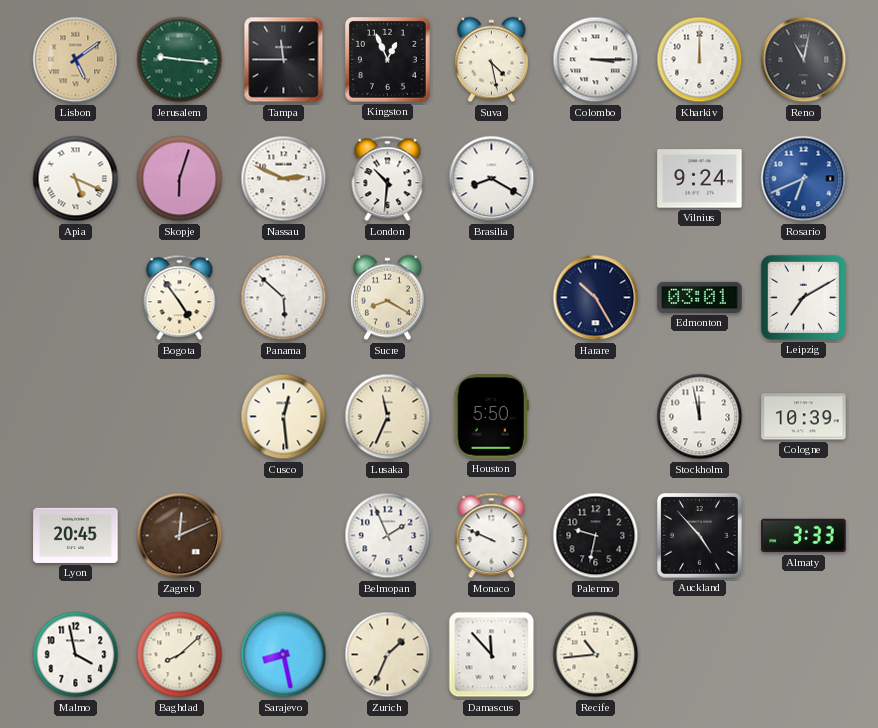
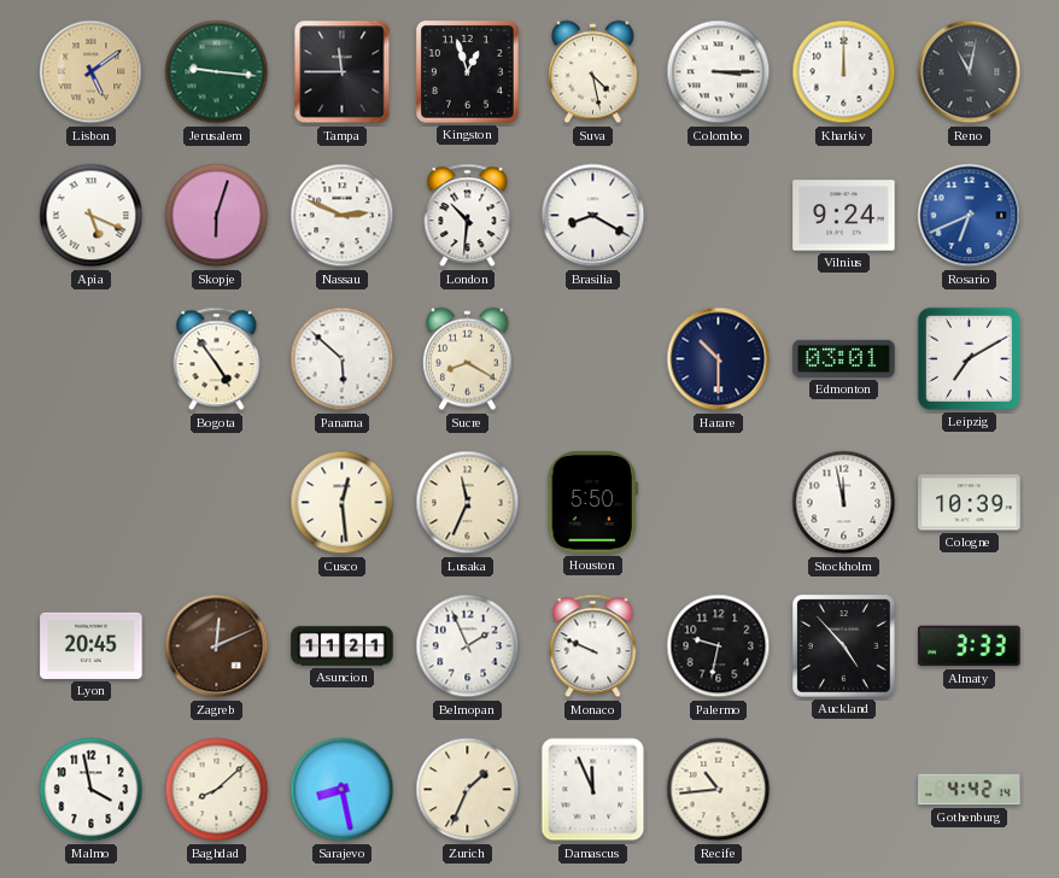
Kingston: 12:56 -> 12:57 (467, 71)
Harare: 10:25 -> 10:30 (719, 359)
Asuncion: none -> 11:21 (343, 646)
Damascus: 11:53 -> 11:56 (593, 790)
Gothenburg: none -> 4:42 (970, 790)
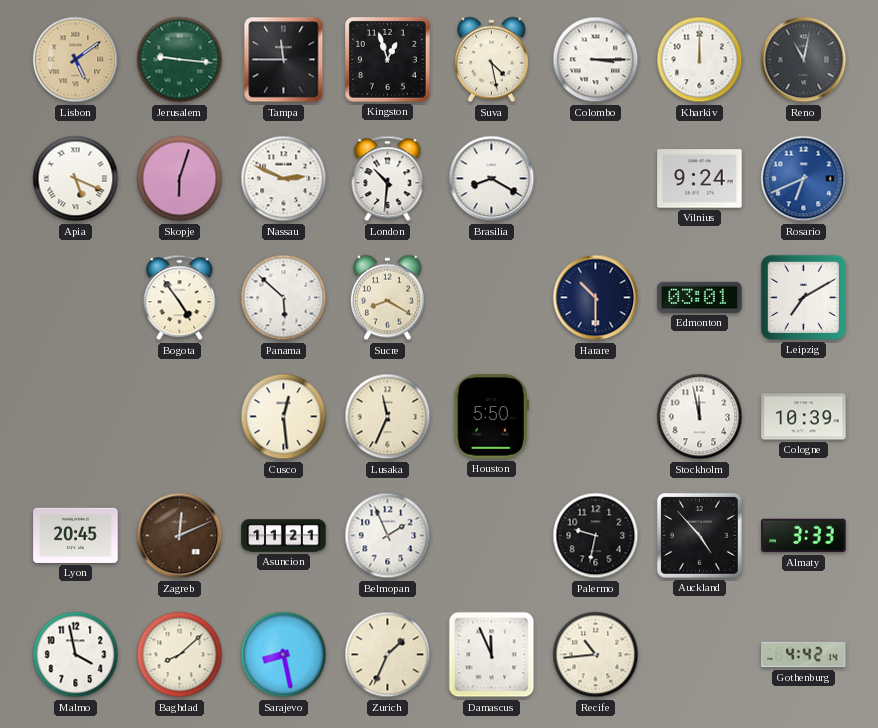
Monaco: 9:49 -> none (593, 646)
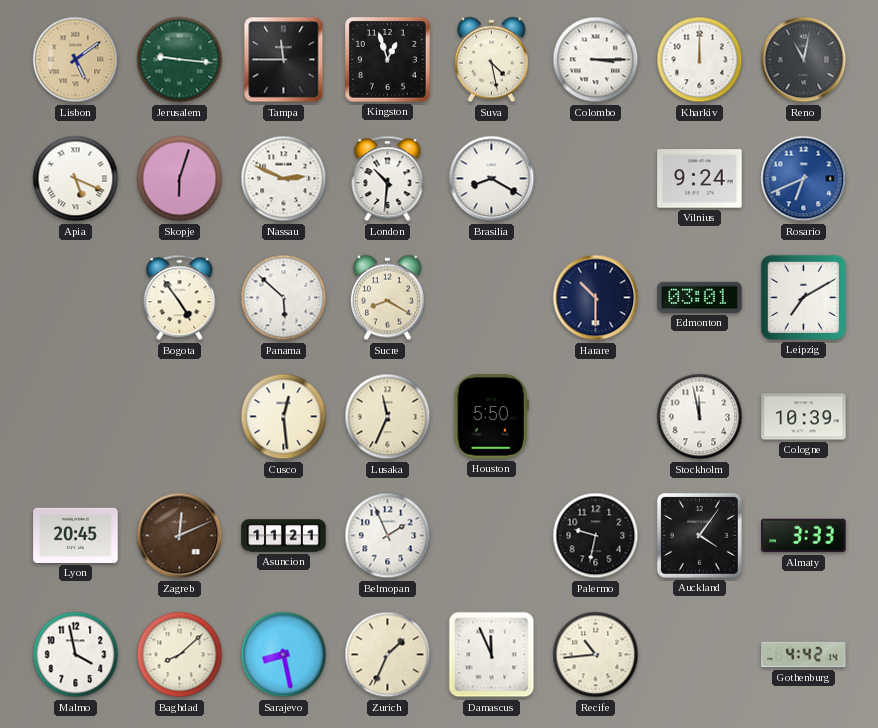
Auckland: 4:53 -> 4:06 (699, 535)
